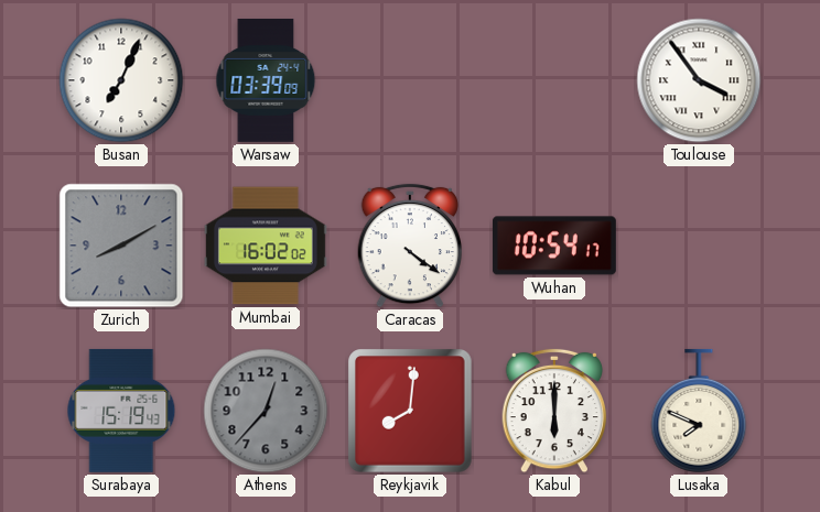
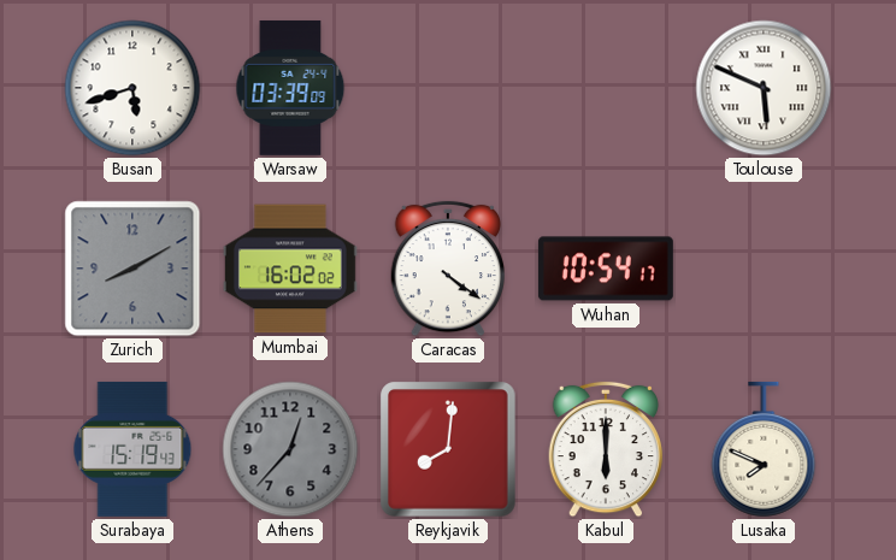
Busan: 7:04 -> 5:42 (132, 88)
Toulouse: 3:54 -> 5:49 (764, 88)
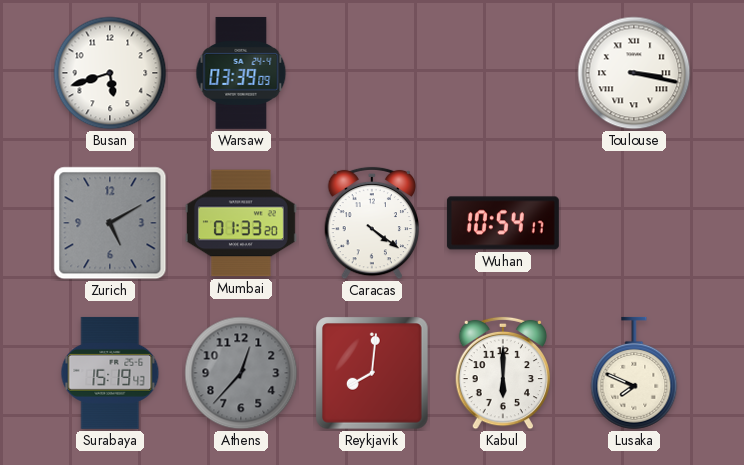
Toulouse: 5:49 -> 3:17 (634, 73)
Zurich: 8:10 -> 5:10 (110, 223)
Mumbai: 16:02 -> 01:33 (241, 223)
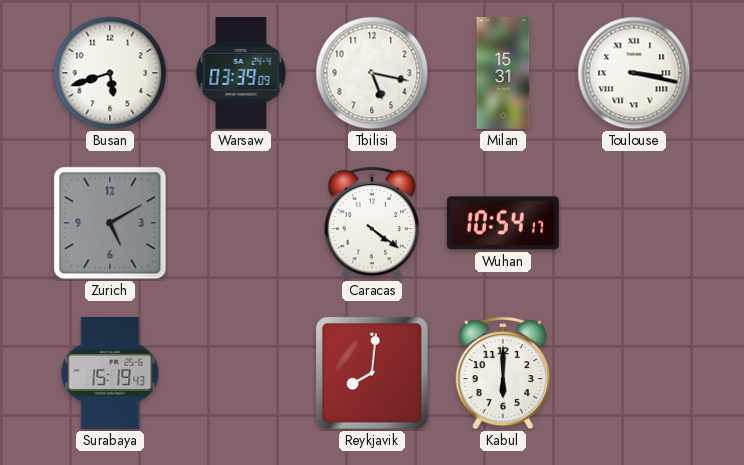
Tbilisi: none -> 5:17 (372, 73)
Milan: none -> 15:31 (503, 73)
Mumbai: 01:33 -> none (241, 223)
Athens: 12:37 -> none (241, 373)
Lusaka: 7:49 -> none (634, 373)
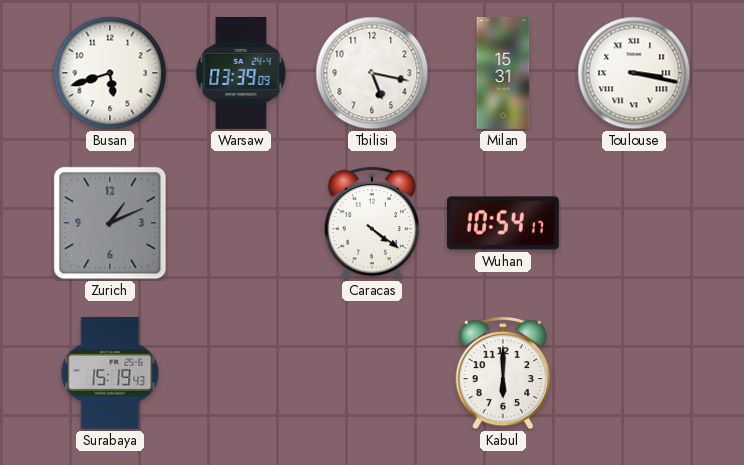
Zurich: 5:10 -> 1:11 (110, 223)
Reykjavik: 8:01 -> none (372, 373)
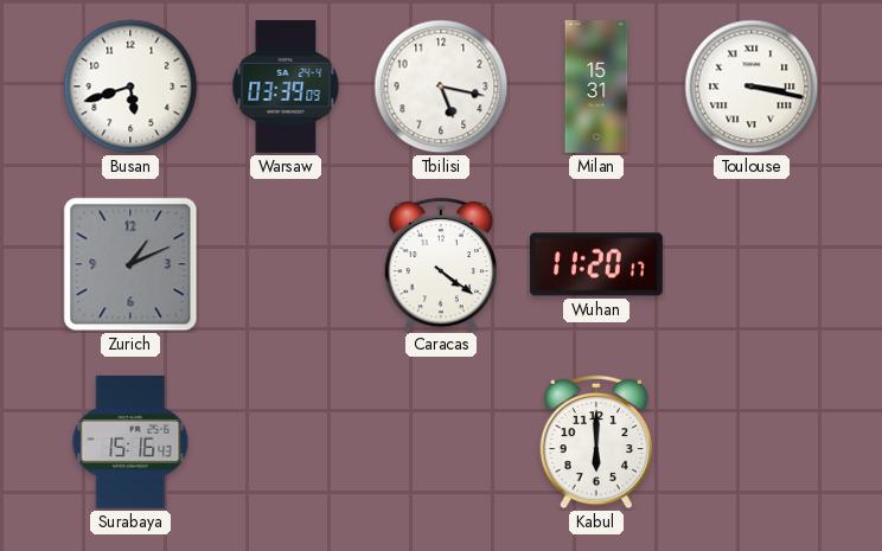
Wuhan: 10:54 -> 11:20 (596, 264)
Surabaya: 15:19 -> 15:16 (130, 442)
